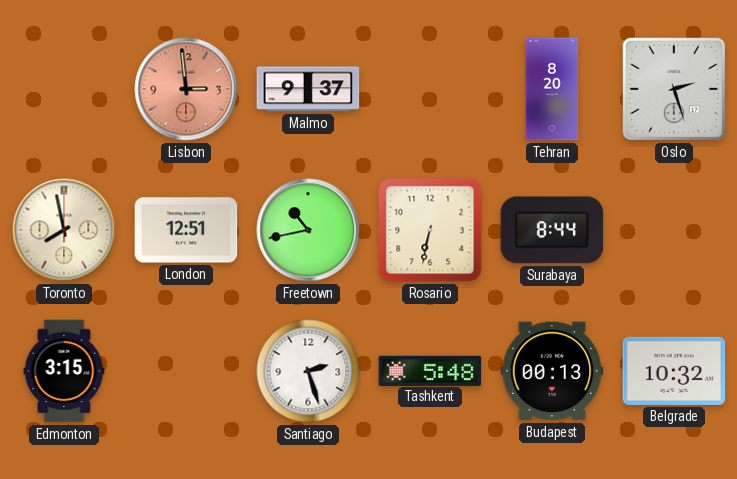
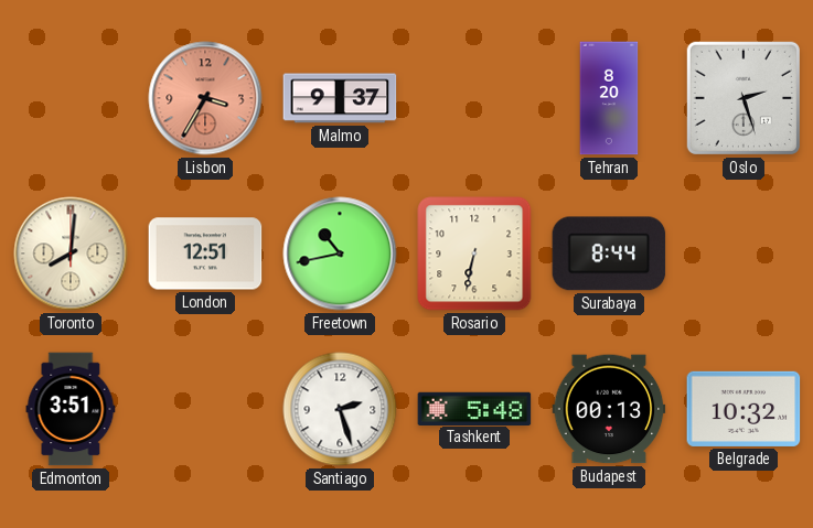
Lisbon: 2:59 -> 3:35 (205, 98)
Toronto: 7:58 -> 8:01 (71, 254)
Edmonton: 3:15 -> 3:51 (71, 409)
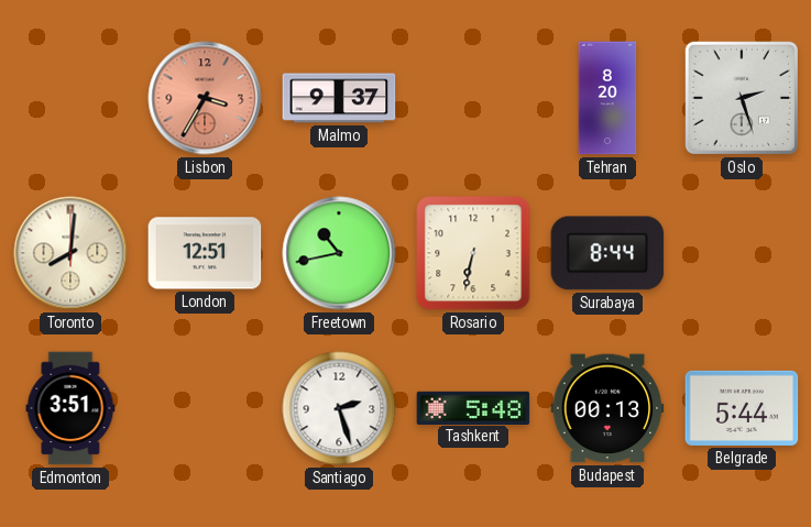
Belgrade: 10:32 -> 5:44 (742, 408)
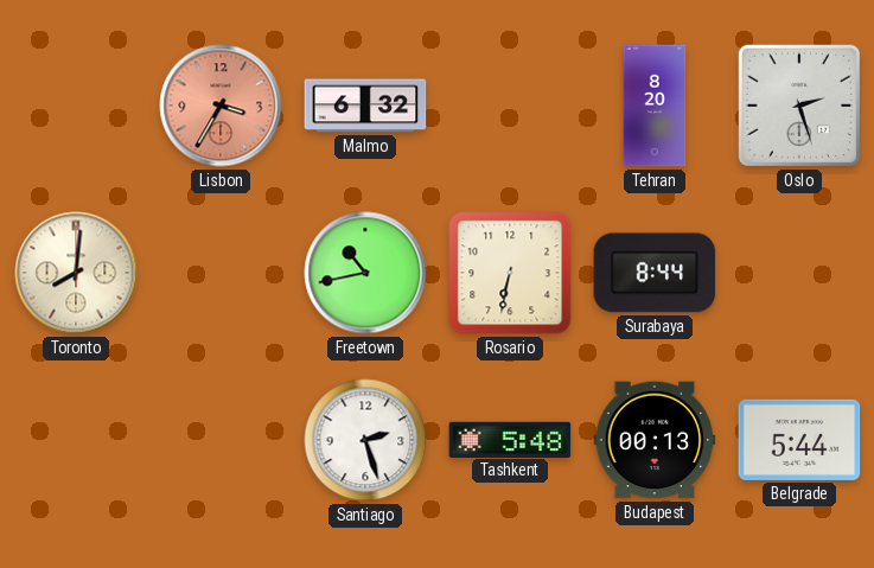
Malmo: 9:37 -> 6:32 (365, 106)
London: 12:51 -> none (205, 253)
Edmonton: 3:51 -> none (70, 408)
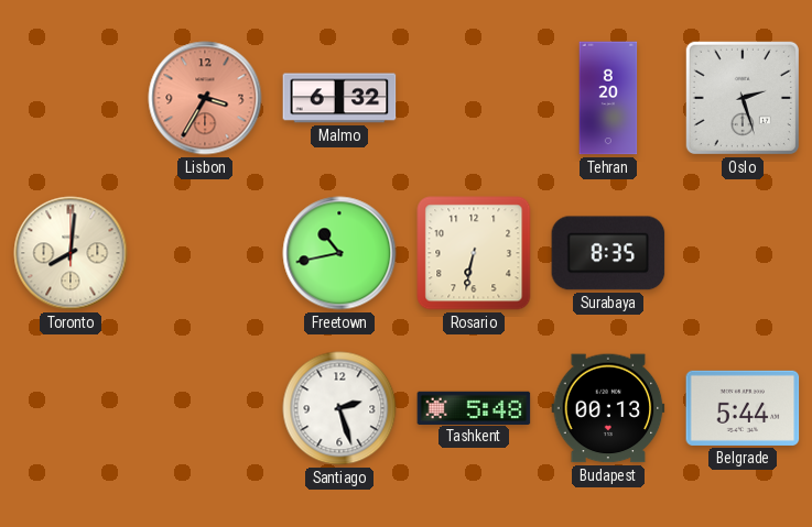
Surabaya: 8:44 -> 8:35 (608, 253)
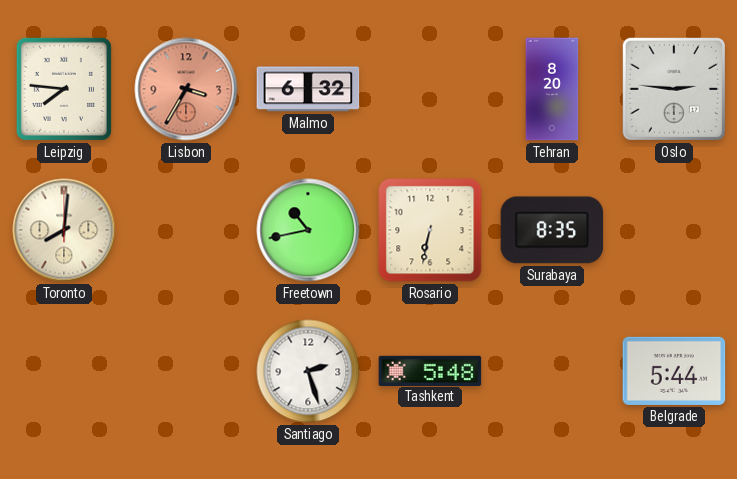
Leipzig: none -> 7:46 (64, 89)
Oslo: 2:27 -> 2:46 (674, 89)
Budapest: 00:13 -> none (608, 408)
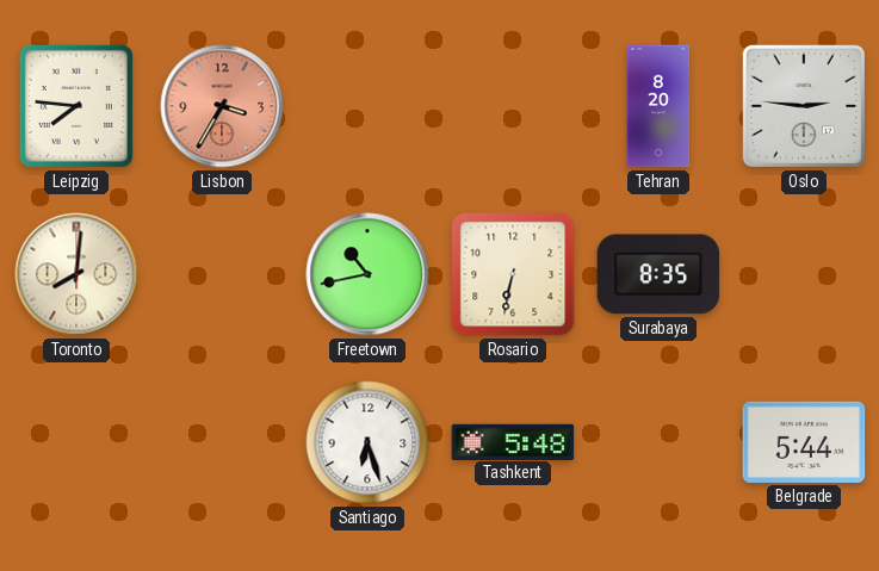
Malmo: 6:32 -> none (308, 89)
Santiago: 2:27 -> 6:27 (367, 442)
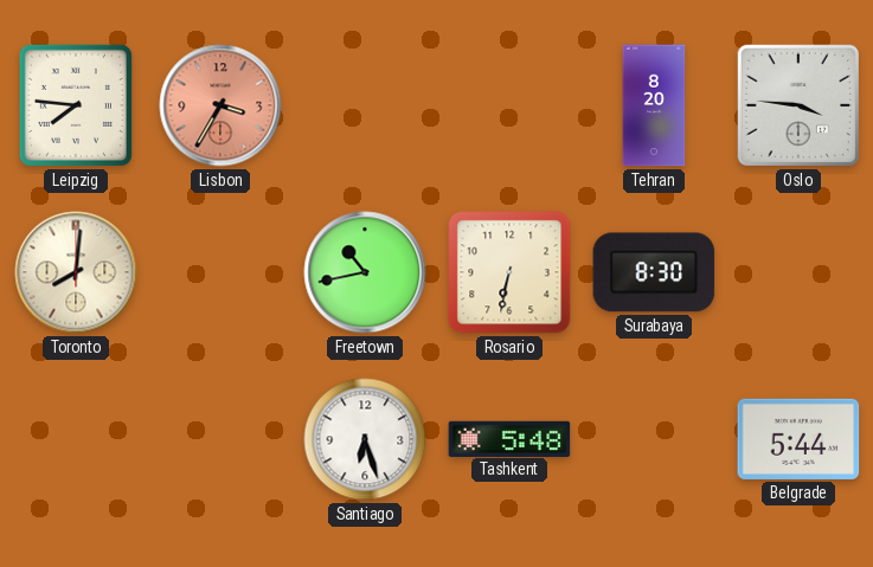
Oslo: 2:46 -> 3:46 (798, 105)
Surabaya: 8:35 -> 8:30 (654, 272)
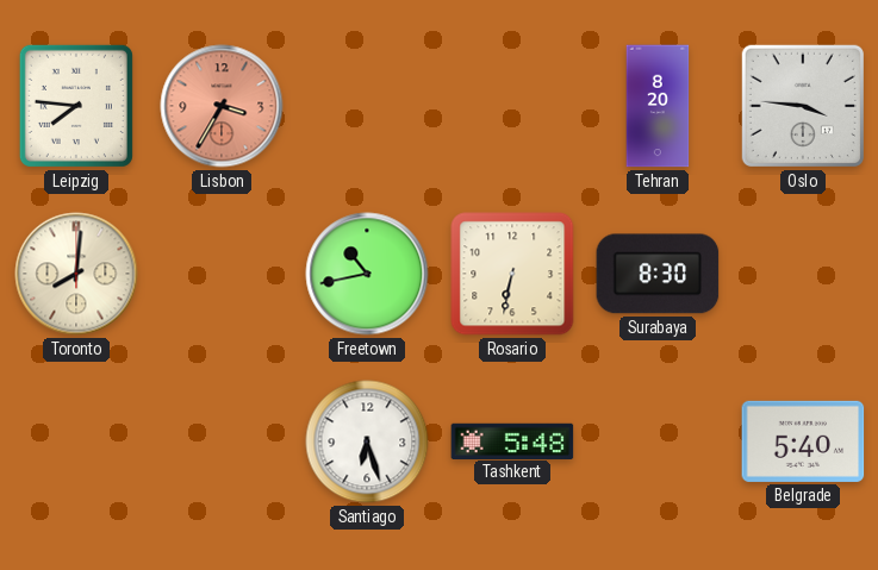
Belgrade: 5:44 -> 5:40 (803, 441)
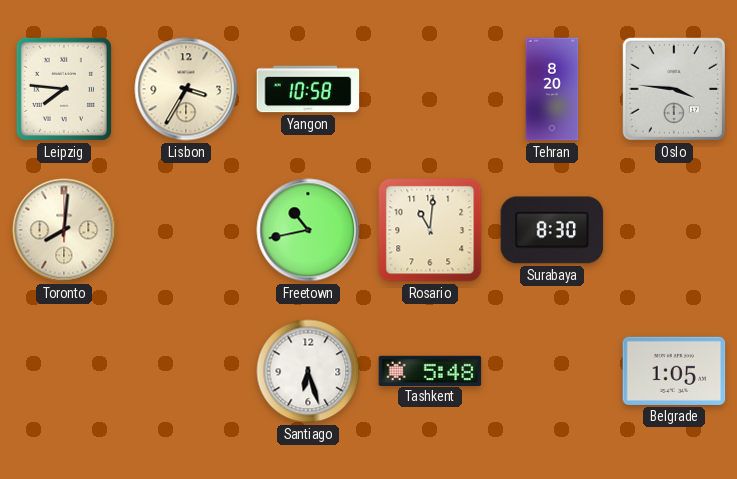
Lisbon dial: salmon -> cream (186, 89)
Yangon: none -> 10:58 (308, 89)
Rosario: 6:32 -> 11:01 (430, 230)
Belgrade: 5:40 -> 1:05 (674, 371)
